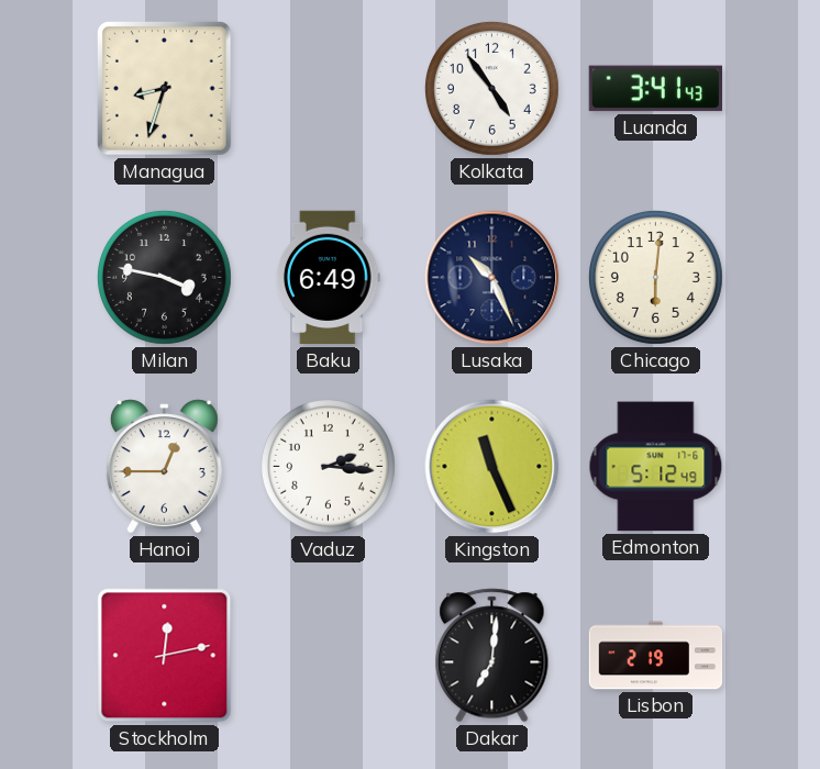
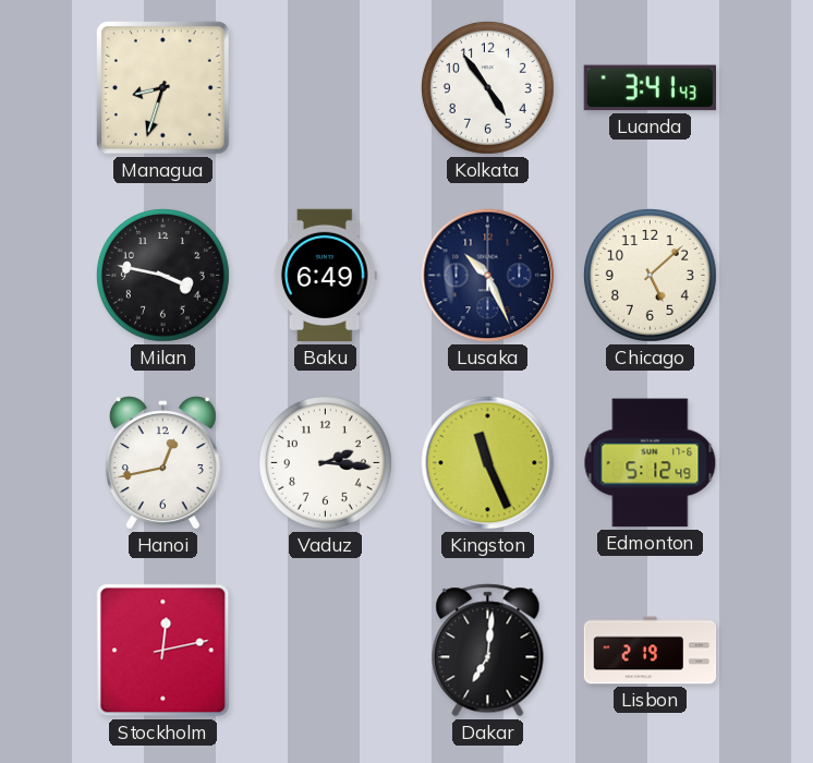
Chicago: 6:01 -> 5:08 (650, 275)
Hanoi: 12:45 -> 12:43 (162, 463)
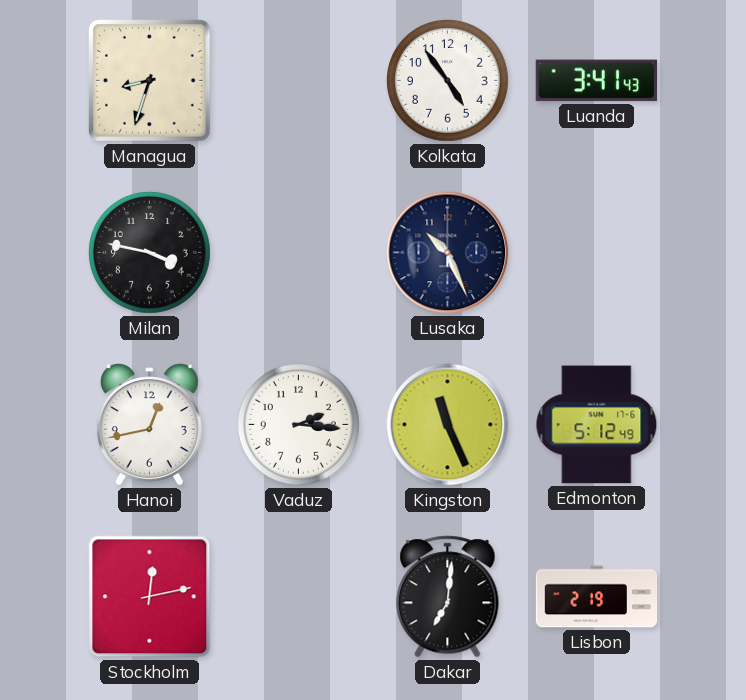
Baku: 6:49 -> none (325, 276)
Chicago: 5:08 -> none (650, 275)
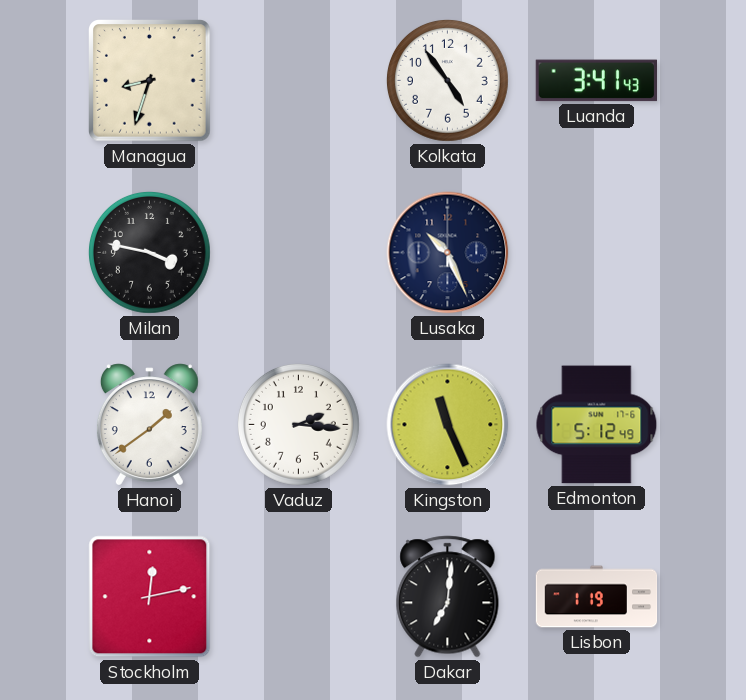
Hanoi: 12:43 -> 1:39 (149, 425)
Lisbon: 2:19 -> 1:19 (597, 597)
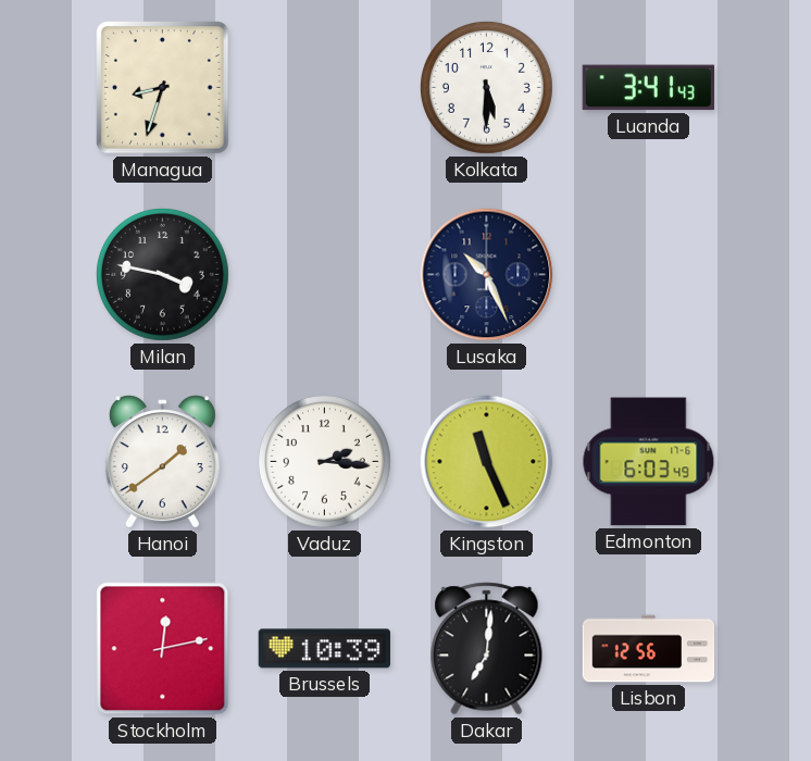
Kolkata: 4:54 -> 5:30 (486, 87)
Edmonton: 5:12 -> 6:03 (649, 462)
Brussels: none -> 10:39 (324, 649)
Lisbon: 1:19 -> 12:56 (649, 649)
